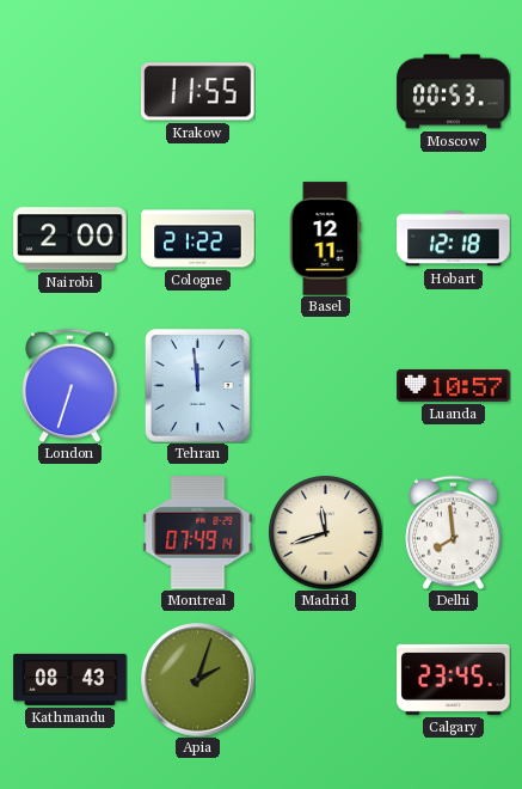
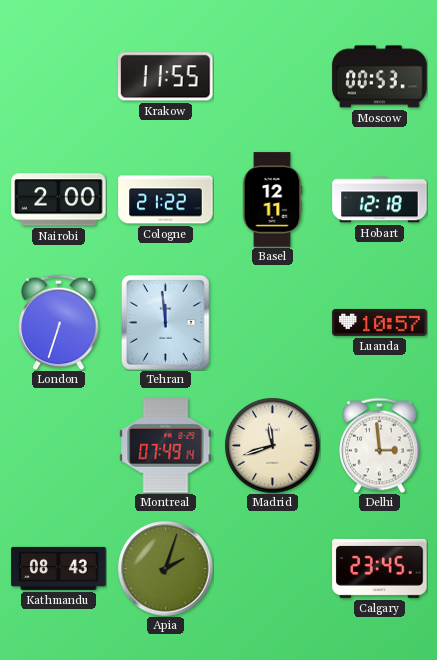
Delhi: 7:59 -> 2:59 (380, 445)
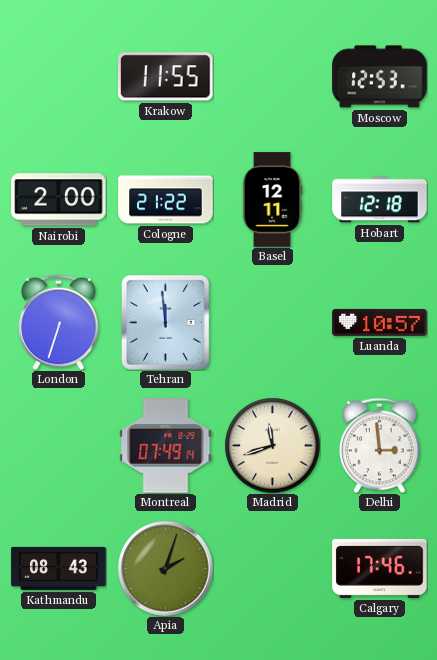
Moscow: 00:53 -> 12:53 (380, 77)
Calgary: 23:45 -> 17:46 (380, 568)
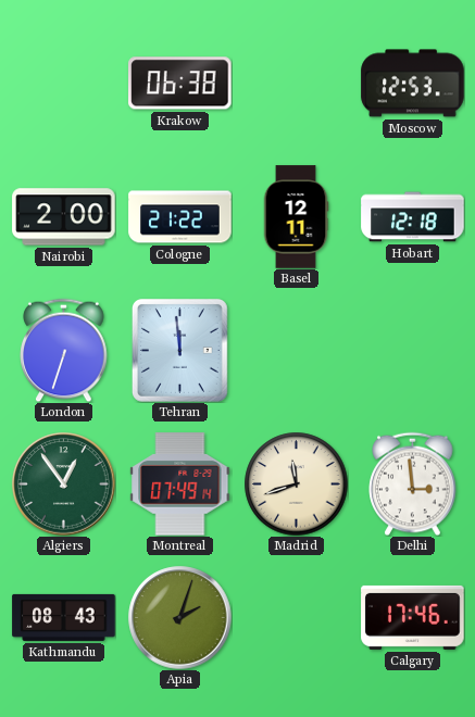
Krakow: 11:55 -> 06:38 (180, 84)
Luanda: 10:57 -> none (380, 322)
Algiers: none -> 12:54 (64, 485)
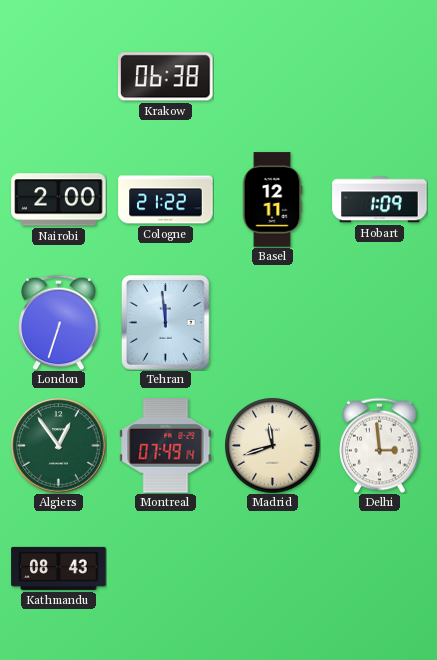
Moscow: 12:53 -> none (413, 84)
Hobart: 12:18 -> 1:09 (380, 200)
Apia: 2:03 -> none (180, 618)
Calgary: 17:46 -> none (413, 617)
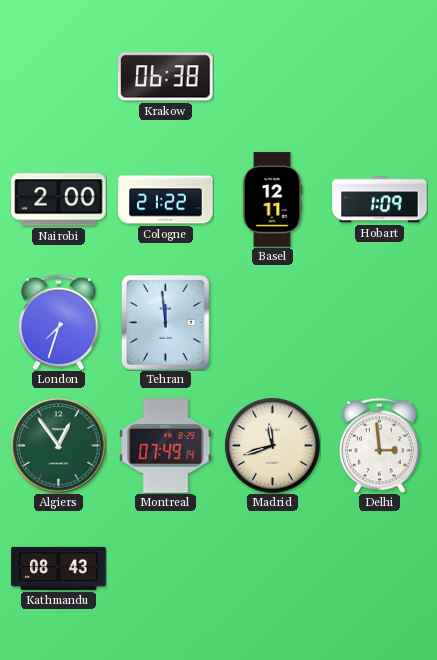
London: 6:33 -> 7:33 (59, 322)
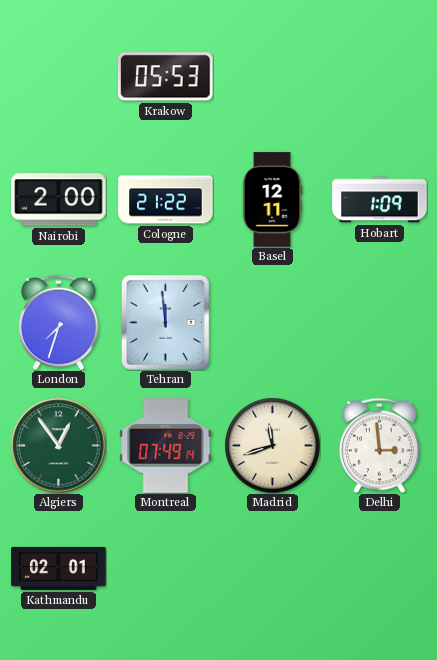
Krakow: 06:38 -> 05:53 (166, 77)
Kathmandu: 08:43 -> 02:01 (59, 568)
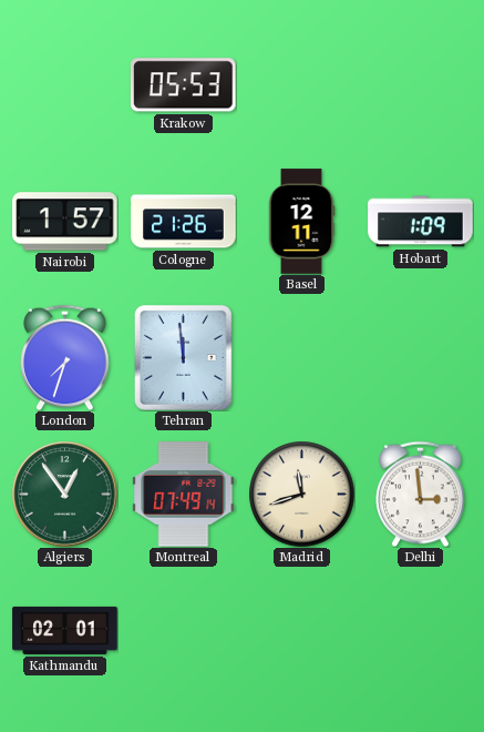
Nairobi: 2:00 -> 1:57 (65, 222)
Cologne: 21:22 -> 21:26 (184, 222)
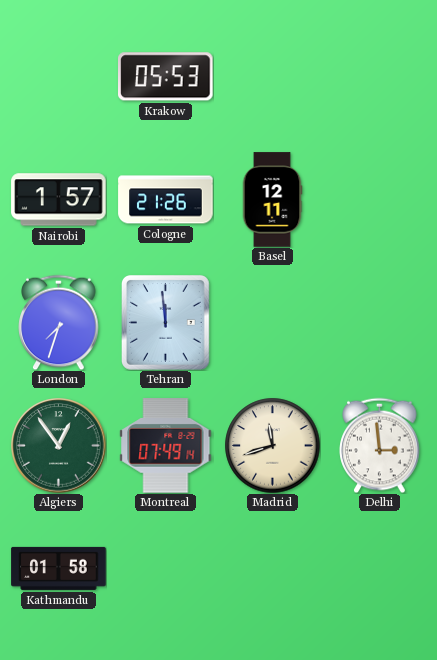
Hobart: 1:09 -> none (421, 222)
Kathmandu: 02:01 -> 01:58 (59, 568)
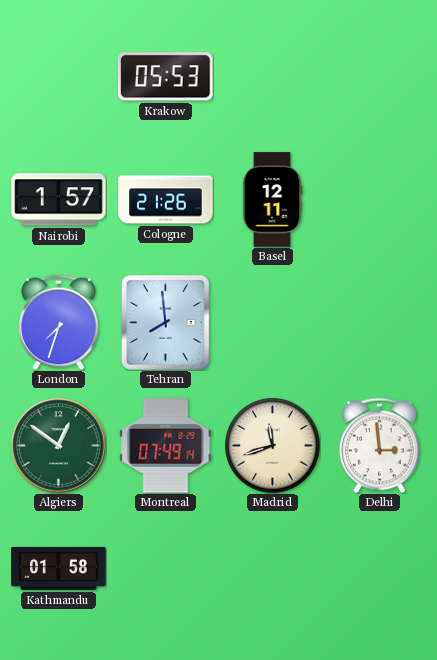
Tehran: 11:59 -> 7:59 (165, 323)
Algiers: 12:54 -> 12:51 (59, 446)
